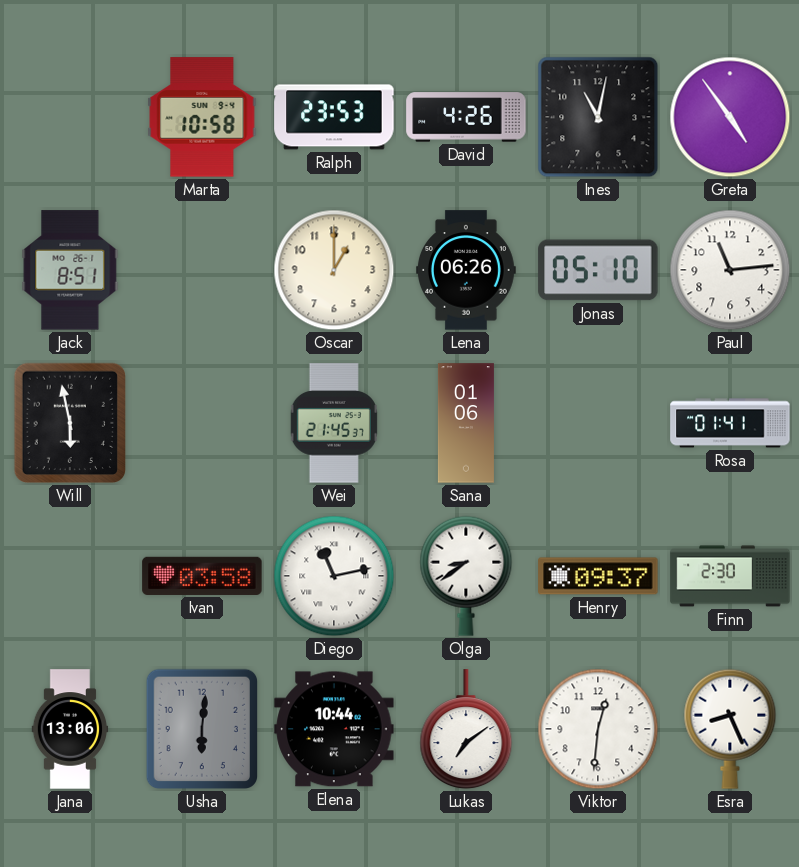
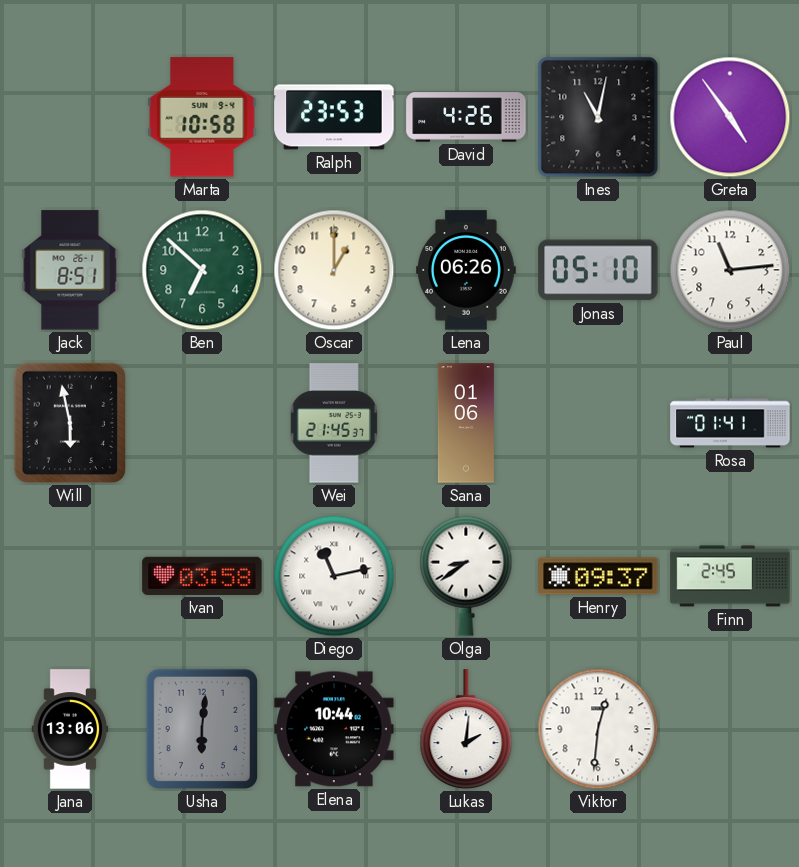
Ben: none -> 6:52 (202, 270)
Finn: 2:30 -> 2:45 (730, 576)
Lukas: 7:09 -> 2:01 (466, 730)
Esra: 8:26 -> none (730, 729)
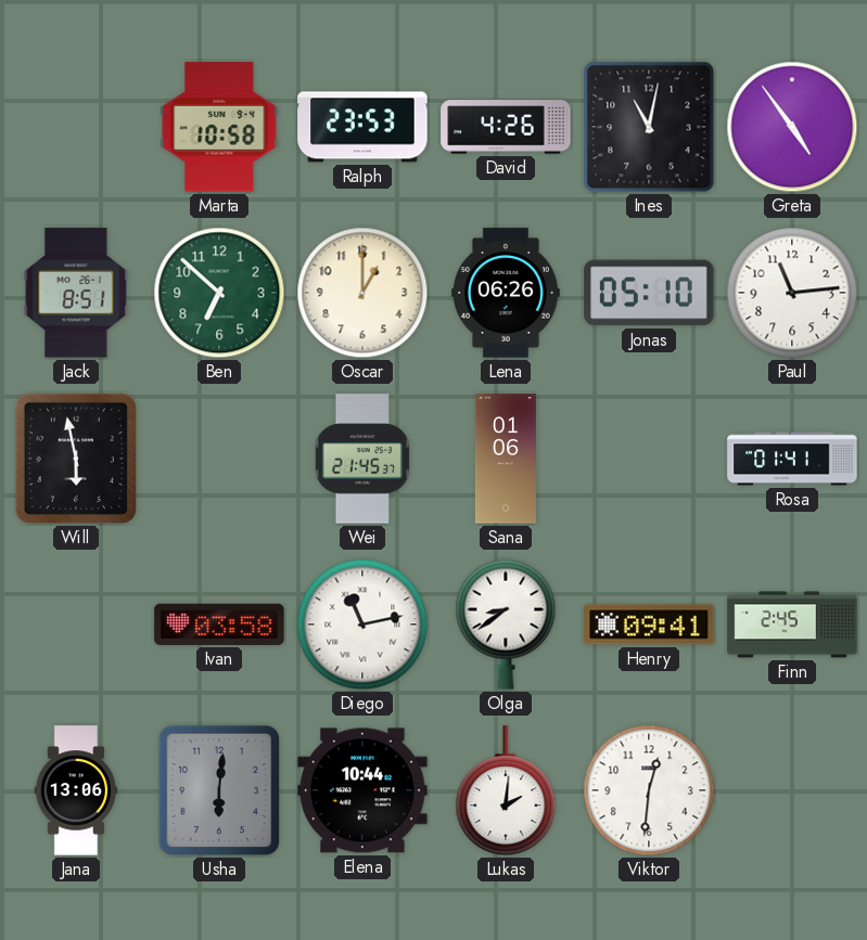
Henry: 09:37 -> 09:41 (649, 624)
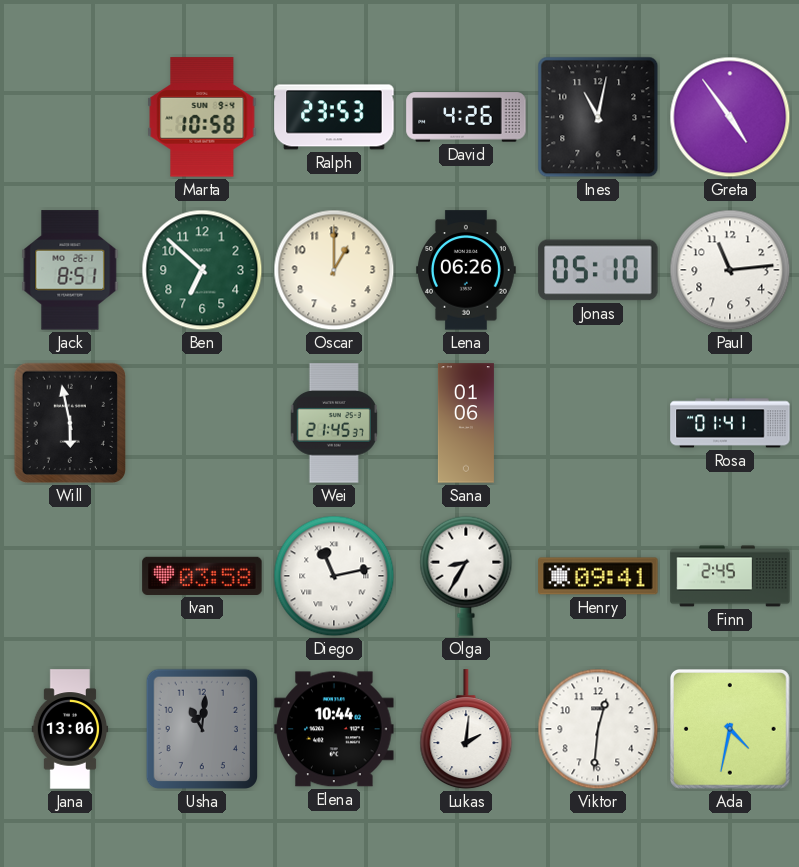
Olga: 8:39 -> 8:35 (466, 576)
Usha: 6:01 -> 11:01 (201, 729)
Ada: none -> 4:32 (731, 730)
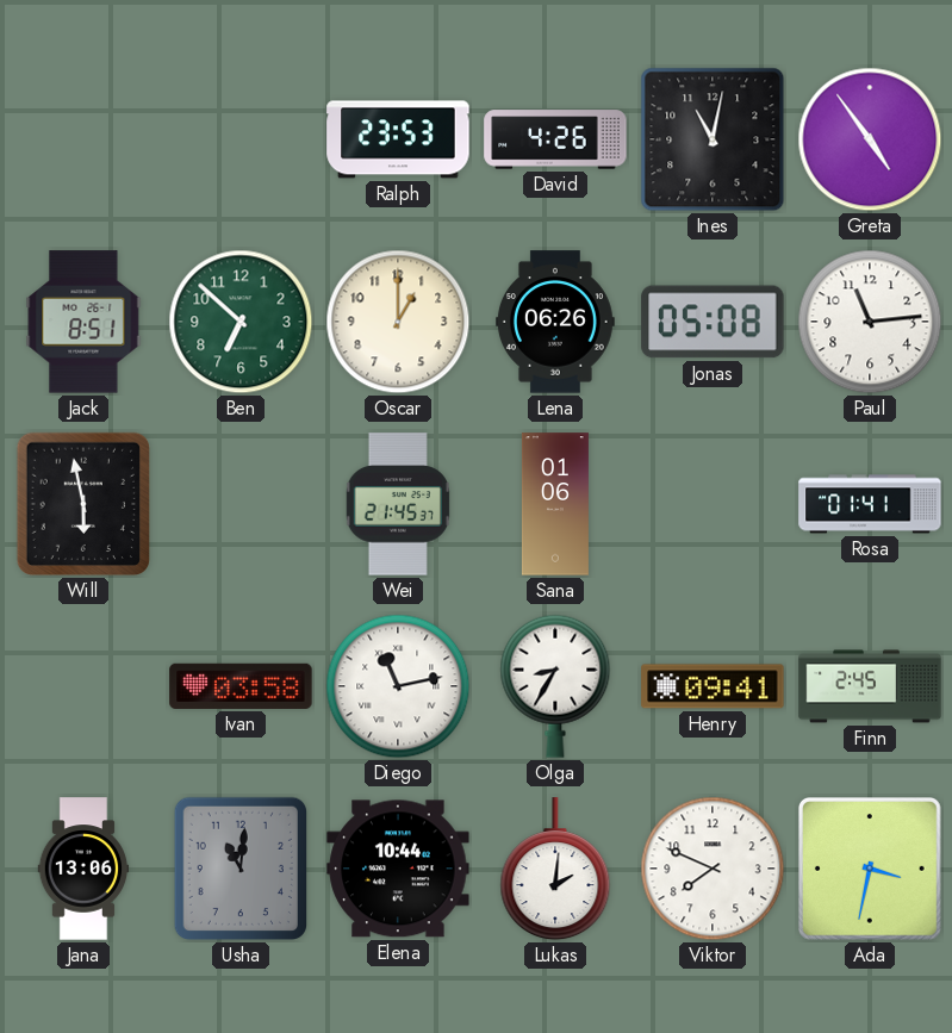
Marta: 10:58 -> none (202, 117)
Jonas: 05:10 -> 05:08 (713, 322)
Viktor: 12:31 -> 7:49 (713, 869)
Ada: 4:32 -> 3:32 (871, 870)
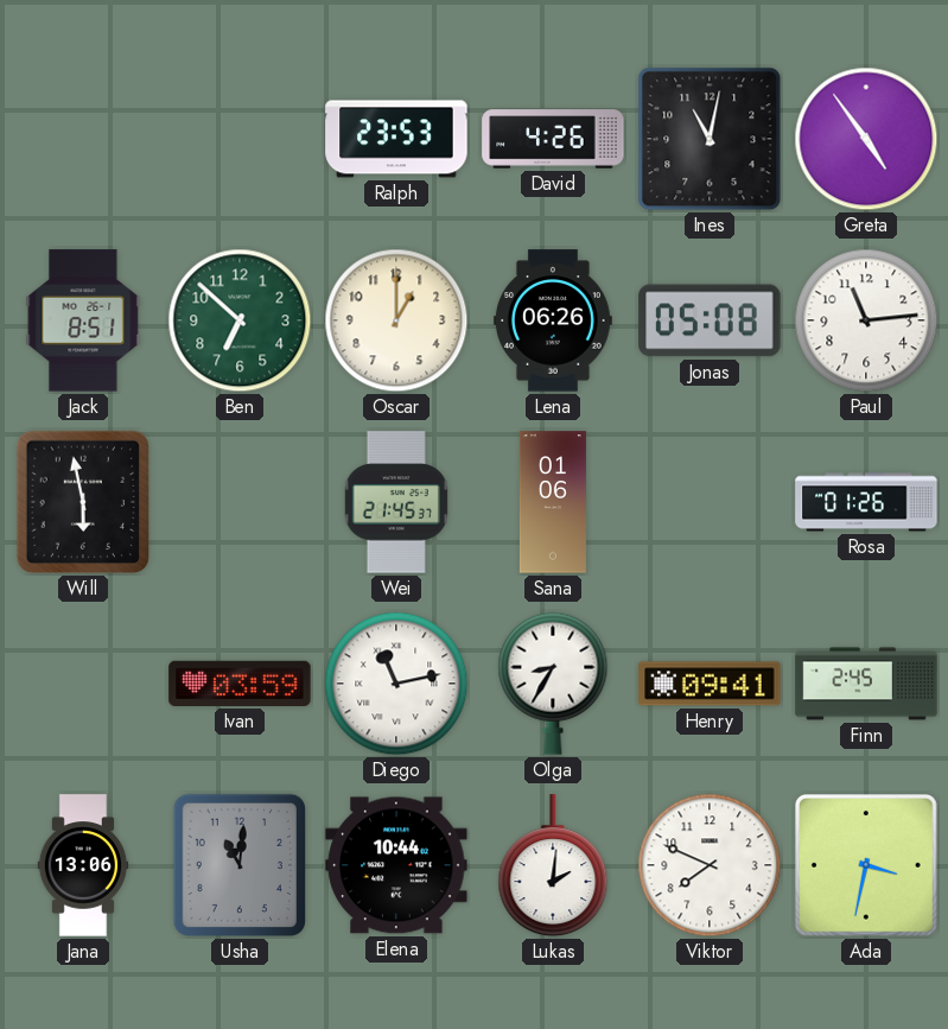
Rosa: 01:41 -> 01:26 (866, 502)
Ivan: 03:58 -> 03:59 (240, 684)
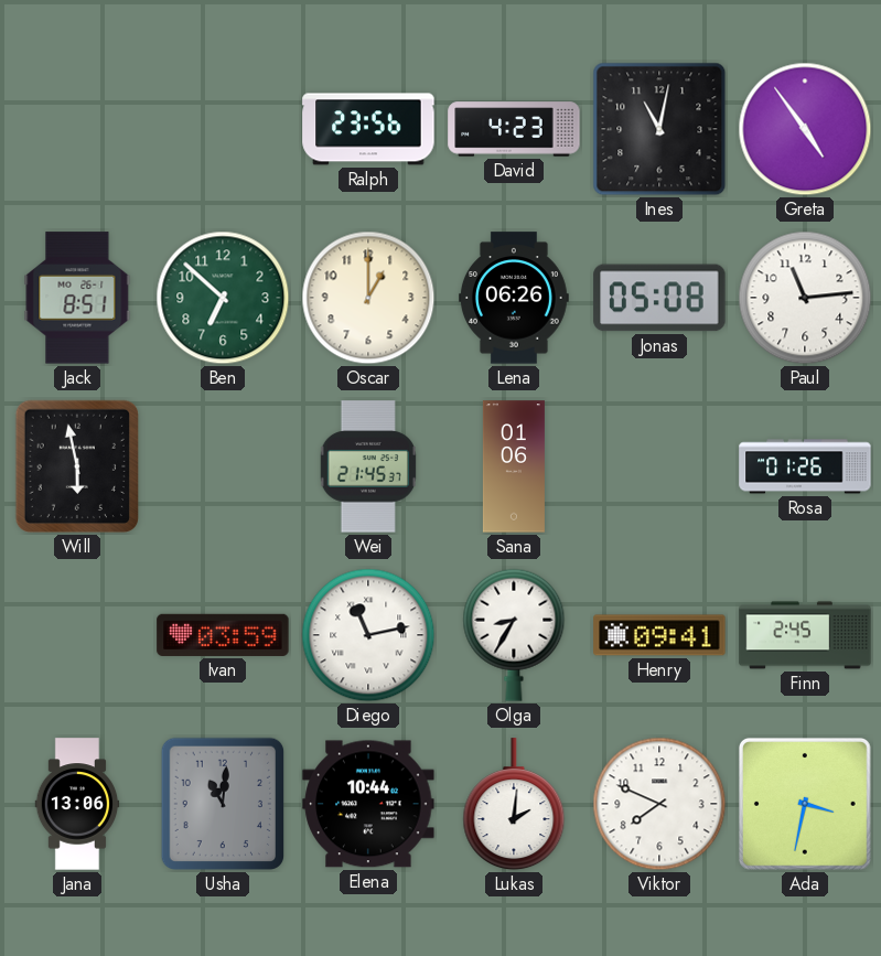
Ralph: 23:53 -> 23:56 (368, 129)
David: 4:26 -> 4:23 (514, 129)
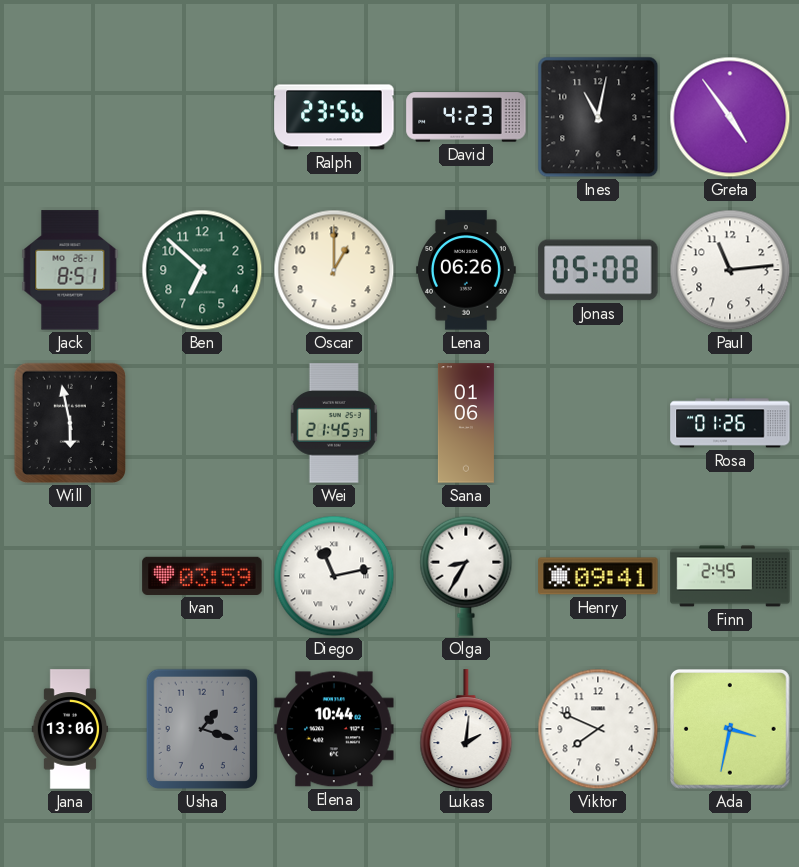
Usha: 11:01 -> 1:18 (201, 729)
